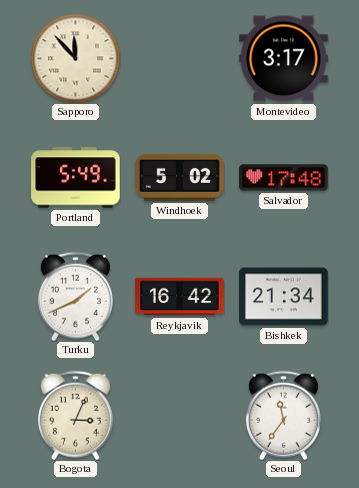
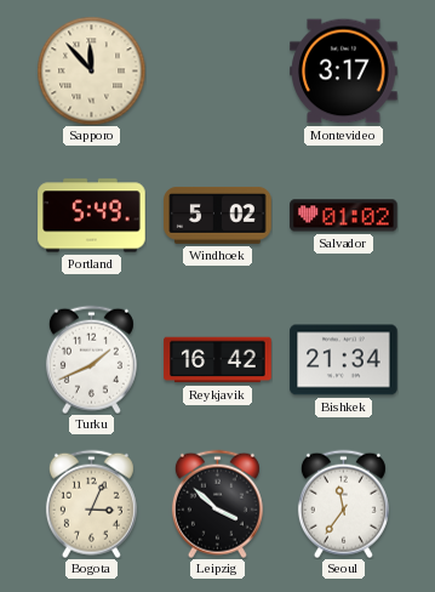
Salvador: 17:48 -> 01:02 (344, 216)
Leipzig: none -> 3:52 (217, 503)
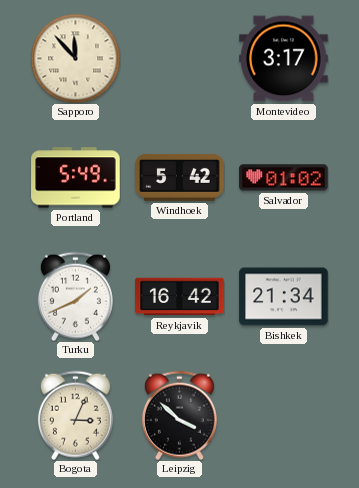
Windhoek: 5:02 -> 5:42 (180, 177)
Seoul: 11:36 -> none (343, 503)
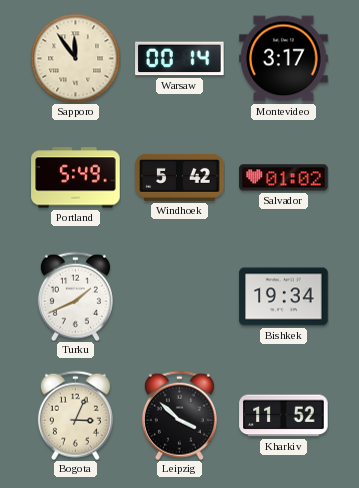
Sapporo: 11:53 -> 11:54 (75, 58)
Warsaw: none -> 00:14 (180, 59)
Reykjavik: 16:42 -> none (180, 297)
Bishkek: 21:34 -> 19:34 (284, 297)
Kharkiv: none -> 11:52 (284, 416)
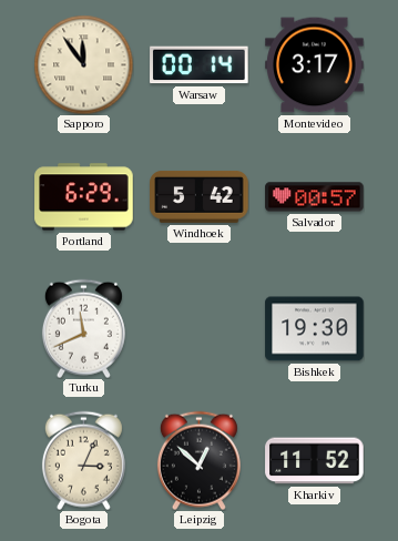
Portland: 5:49 -> 6:29 (84, 197)
Salvador: 01:02 -> 00:57 (315, 197)
Turku: 1:41 -> 11:41 (83, 328)
Bishkek: 19:34 -> 19:30 (315, 329)
Leipzig: 3:52 -> 12:52 (198, 460)
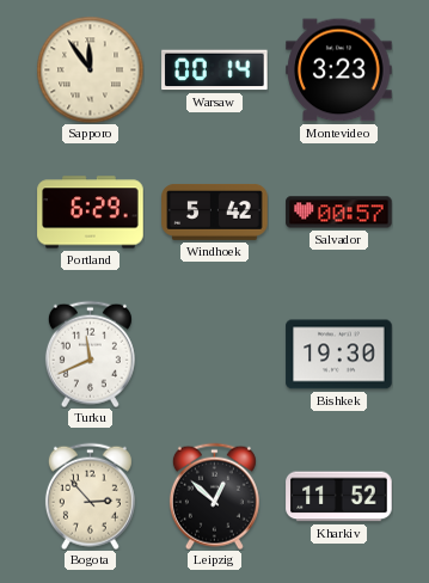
Montevideo: 3:17 -> 3:23 (339, 70)
Bogota: 3:04 -> 2:53 (90, 496)
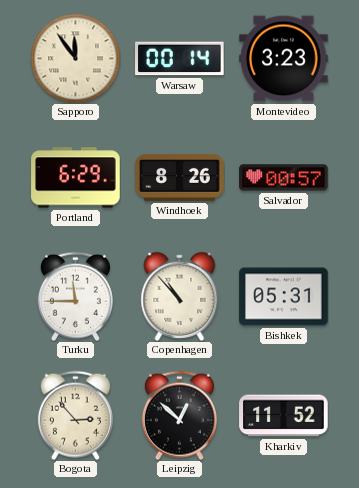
Windhoek: 5:42 -> 8:26 (180, 177)
Turku: 11:41 -> 11:45 (75, 296)
Copenhagen: none -> 10:53 (180, 296)
Bishkek: 19:30 -> 05:31 (284, 297)
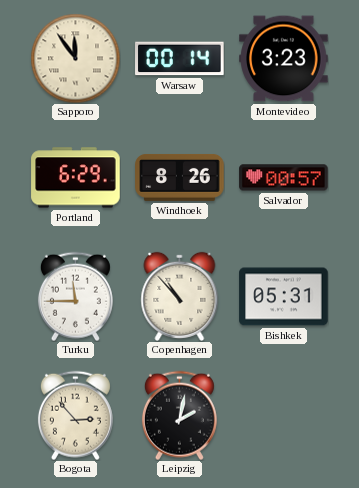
Leipzig: 12:52 -> 2:02 (179, 415)
Kharkiv: 11:52 -> none (284, 416)
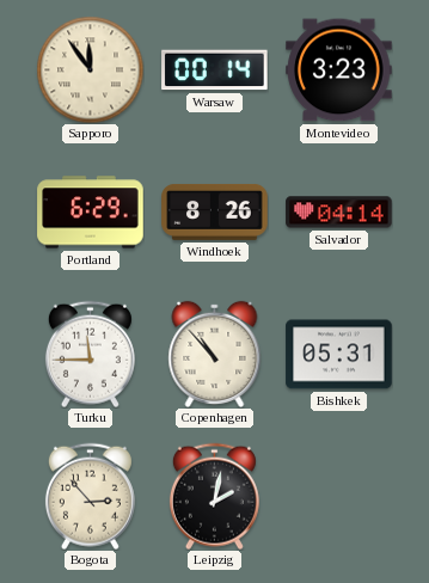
Salvador: 00:57 -> 04:14 (339, 213)
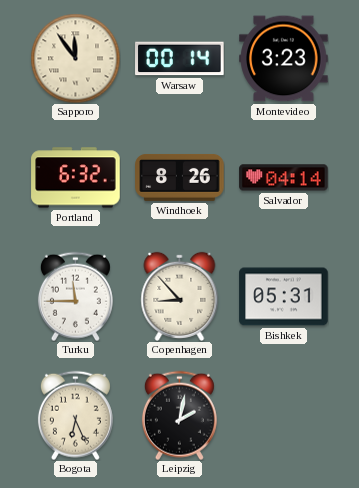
Portland: 6:29 -> 6:32 (76, 178)
Copenhagen: 10:53 -> 8:53 (180, 296)
Bogota: 2:53 -> 6:26 (75, 415)
